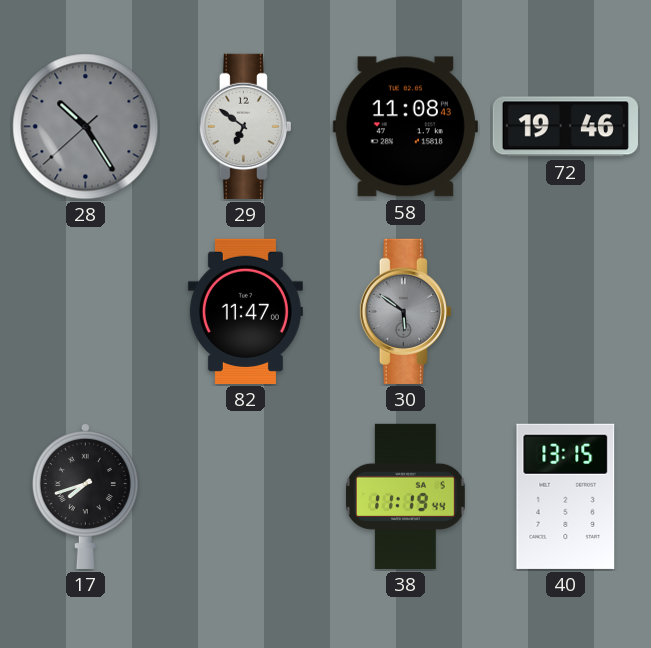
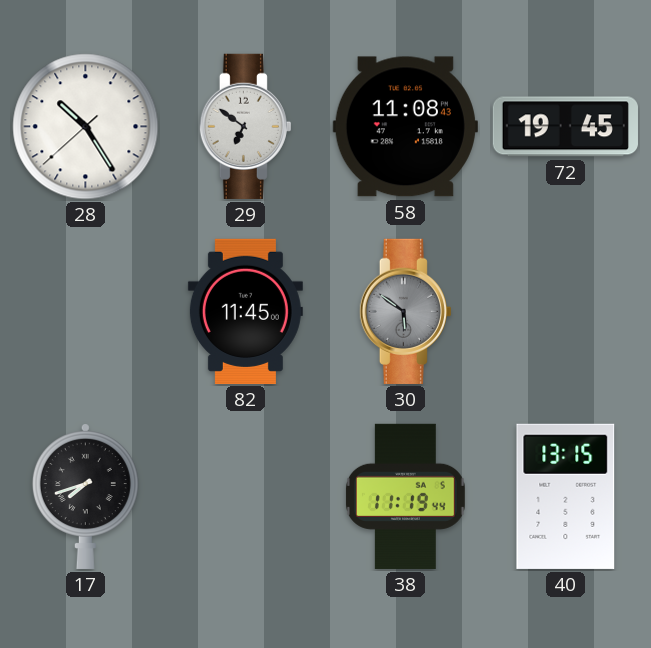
28 dial: grey -> white (86, 127)
72: 19:46 -> 19:45 (565, 127)
82: 11:47 -> 11:45 (245, 311)
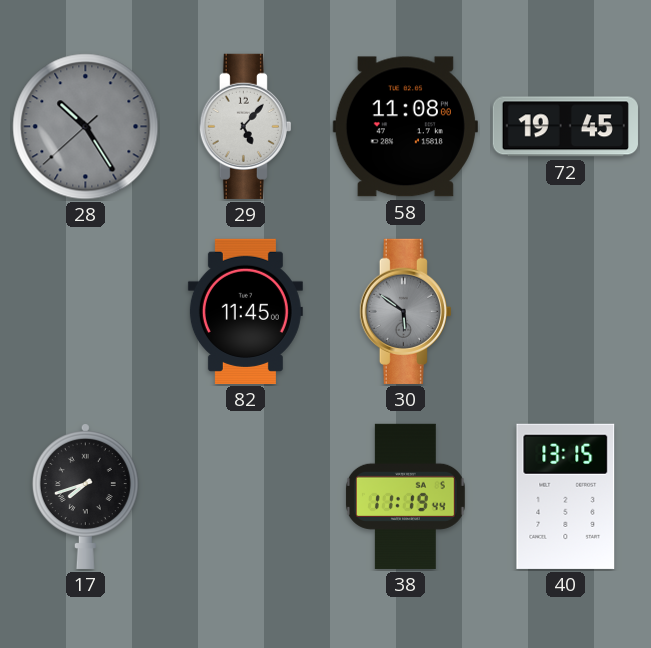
28 dial: white -> grey (86, 127)
29: 6:51 -> 5:07 (245, 126)
58: 11:08:43 -> 11:08:00 (405, 127)
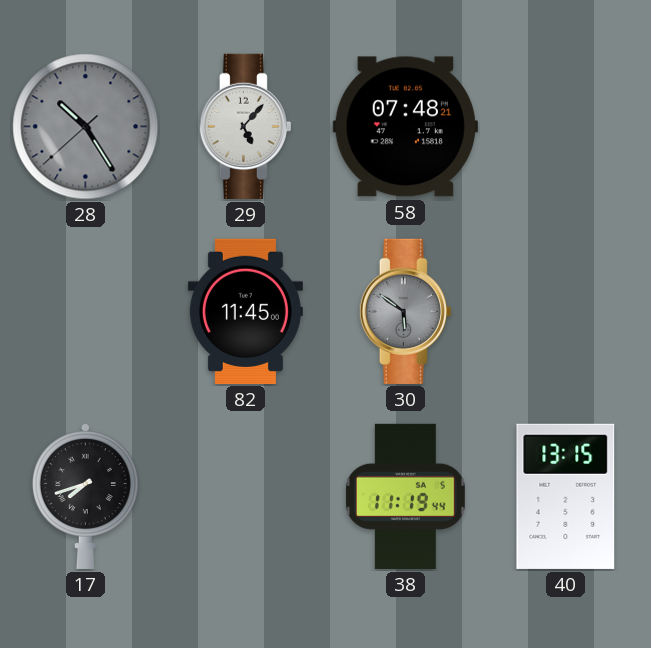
58: 11:08 -> 07:48 (405, 127)
72: 19:45 -> none (565, 127)
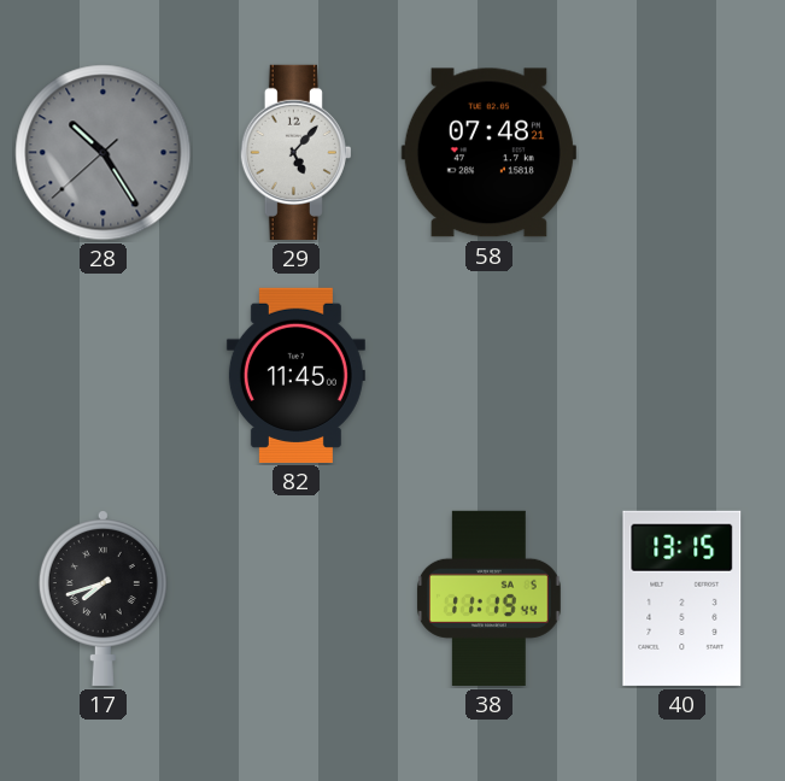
30: 5:51 -> none (405, 311)
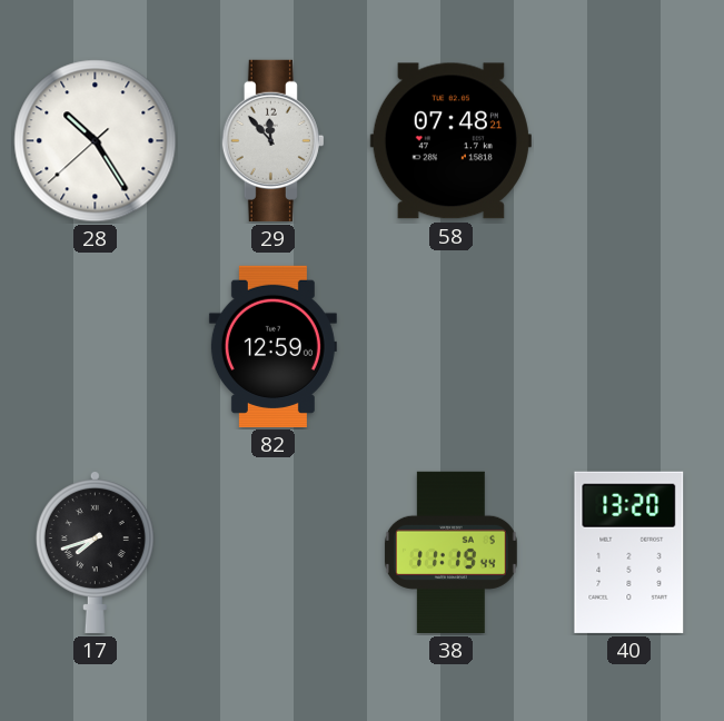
28 dial: grey -> white (96, 141)
29: 5:07 -> 11:53 (272, 140)
82: 11:45 -> 12:59 (272, 346)
40: 13:15 -> 13:20 (629, 552)
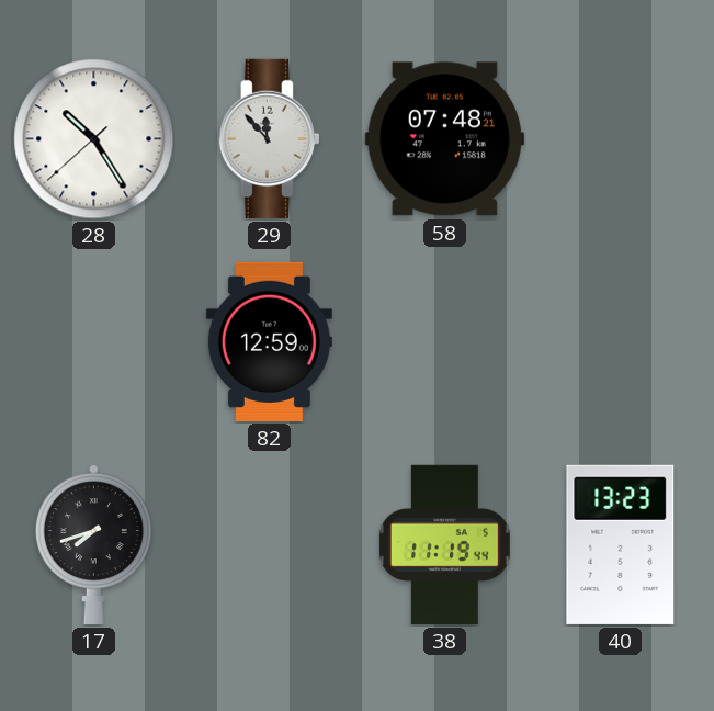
40: 13:20 -> 13:23 (621, 544)
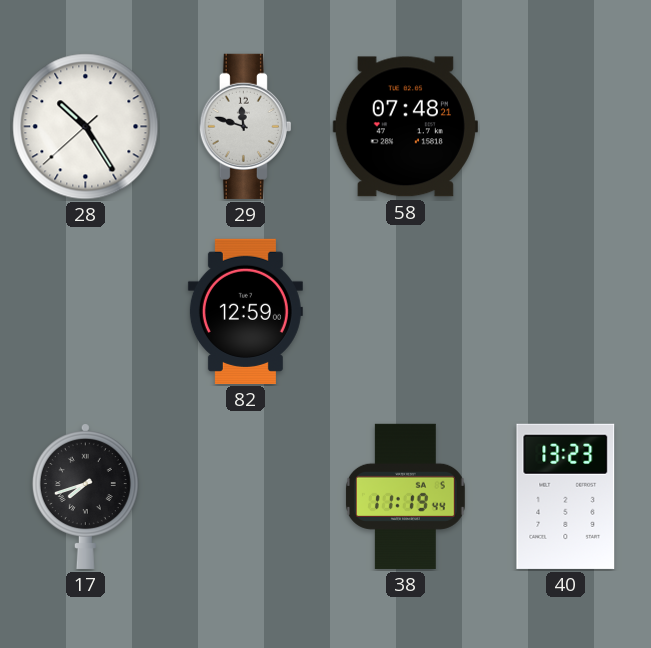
29: 11:53 -> 11:48 (245, 126)
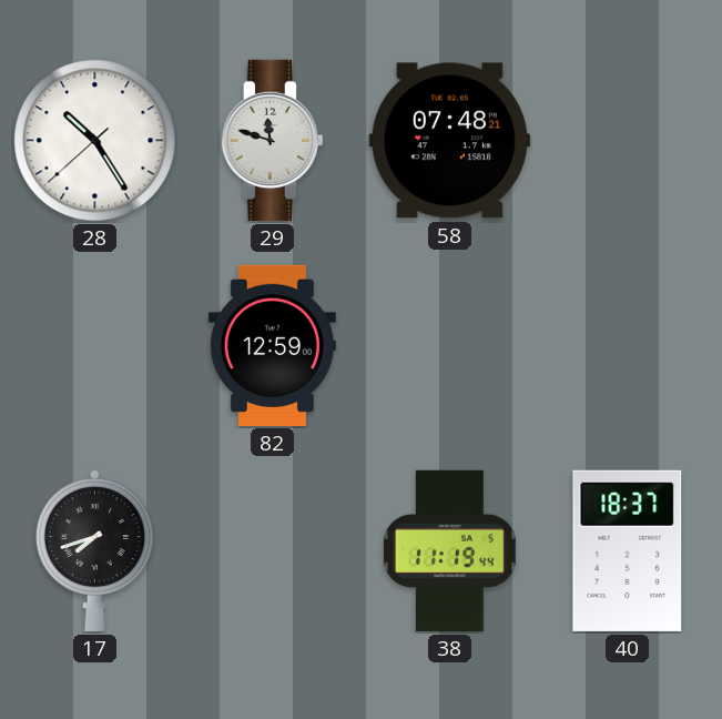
40: 13:23 -> 18:37 (628, 550)
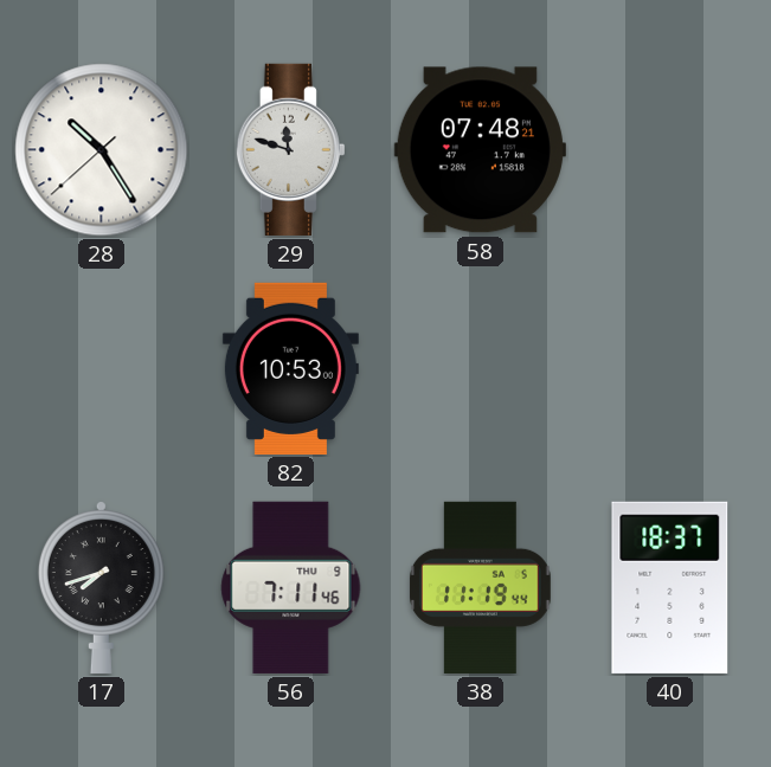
82: 12:59 -> 10:53 (290, 368)
56: none -> 7:11 (291, 587)
